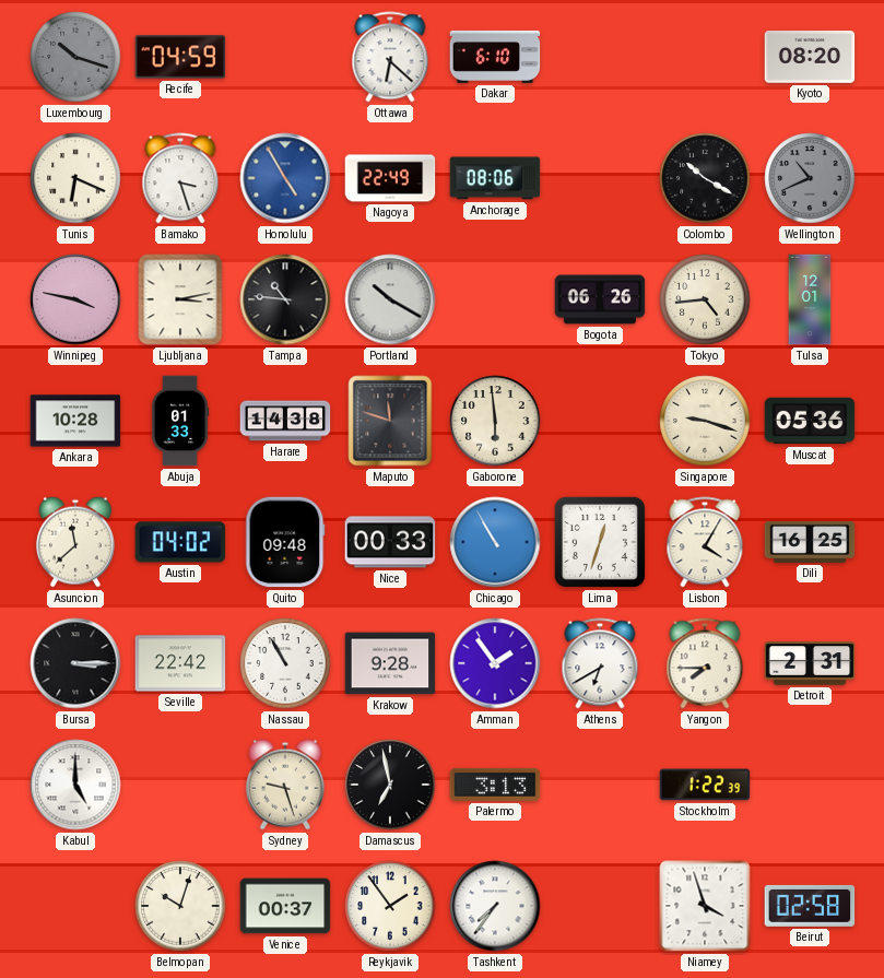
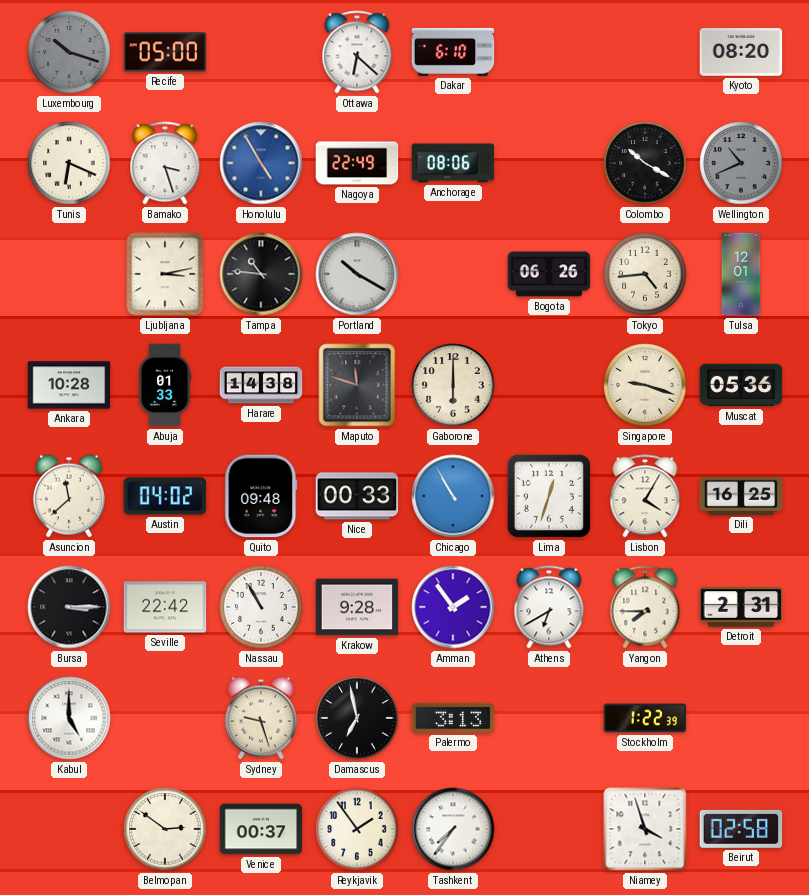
Recife: 04:59 -> 05:00 (165, 52)
Winnipeg: 3:47 -> none (75, 299)
Gaborone: 5:59 -> 6:00 (453, 385)
Belmopan: 10:03 -> 2:51 (165, 829)
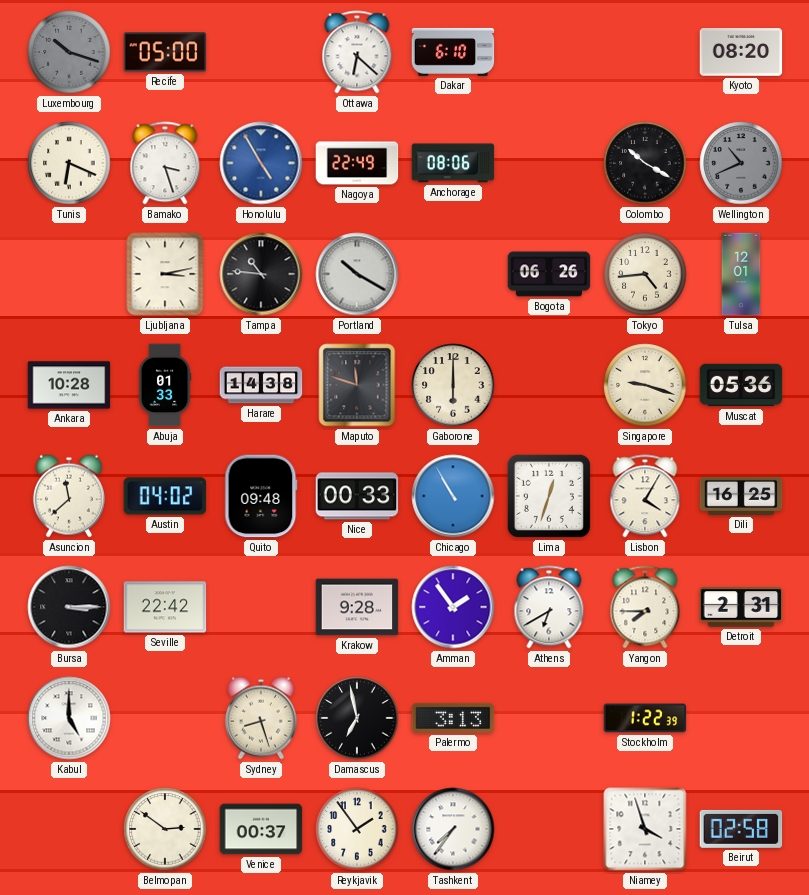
Nassau: 10:55 -> none (261, 607)
Sydney: 9:27 -> 8:27 (261, 718)
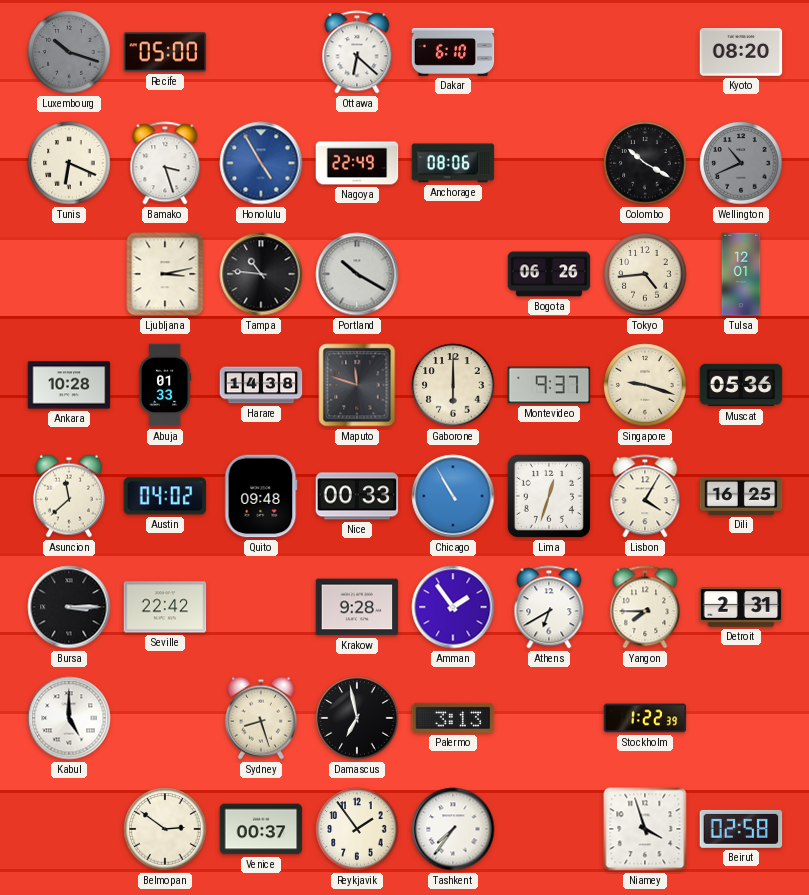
Montevideo: none -> 9:37 (549, 385)
